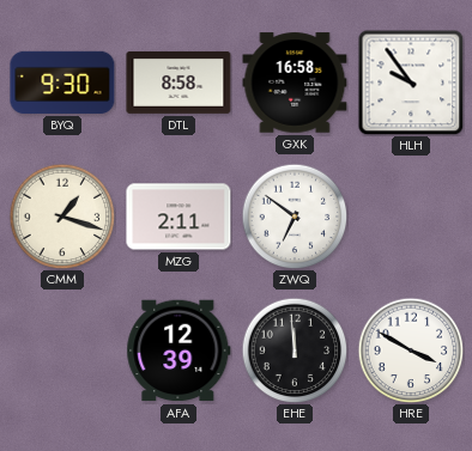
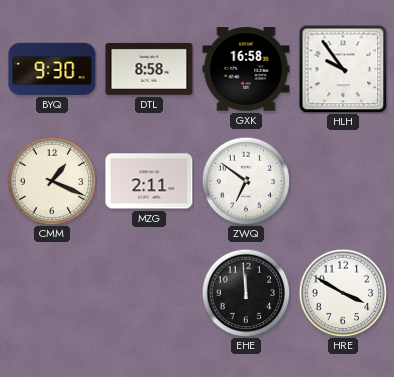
CMM: 1:18 -> 1:19 (52, 181)
AFA: 12:39 -> none (178, 351)
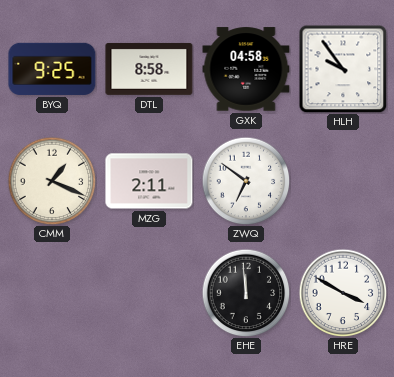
BYQ: 9:30 -> 9:25 (52, 69)
GXK: 16:58 -> 04:58 (246, 69)
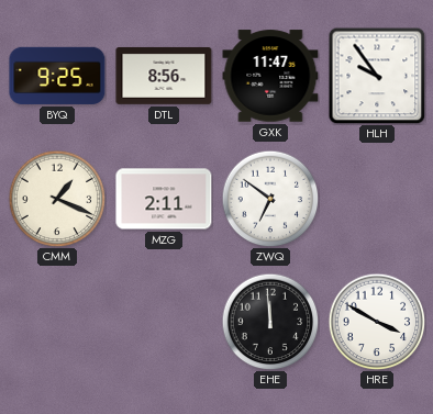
DTL: 8:58 -> 8:56 (164, 76)
GXK: 04:58 -> 11:47 (270, 76)
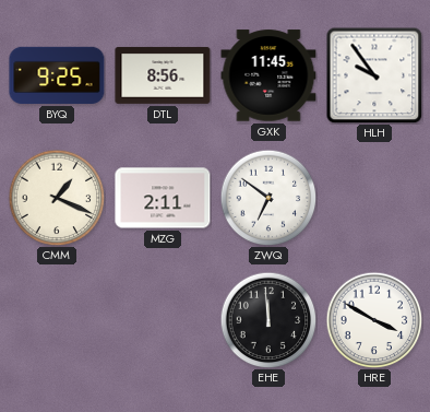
GXK: 11:47 -> 11:45 (268, 75)
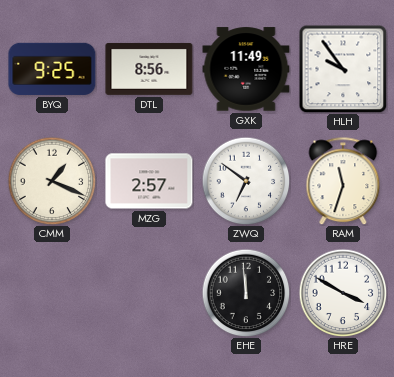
GXK: 11:45 -> 11:49 (246, 69)
MZG: 2:11 -> 2:57 (149, 181)
RAM: none -> 11:33 (343, 181)
